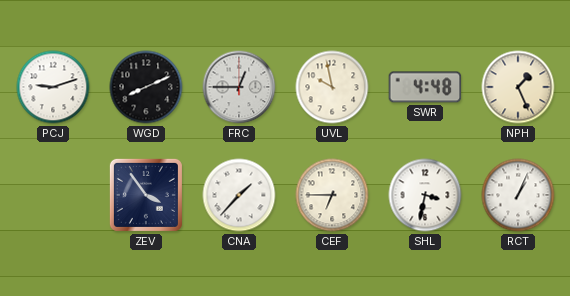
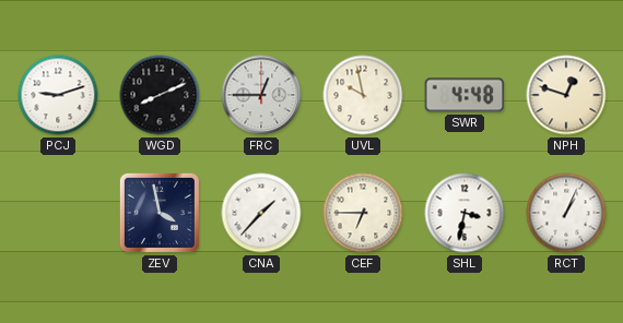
NPH: 1:26 -> 12:48 (566, 95)
ZEV: 3:54 -> 3:58 (160, 213)
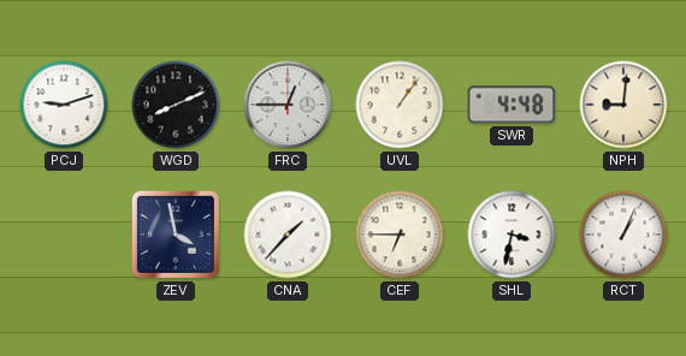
UVL: 9:58 -> 1:06 (400, 105)
NPH: 12:48 -> 9:01 (623, 105)
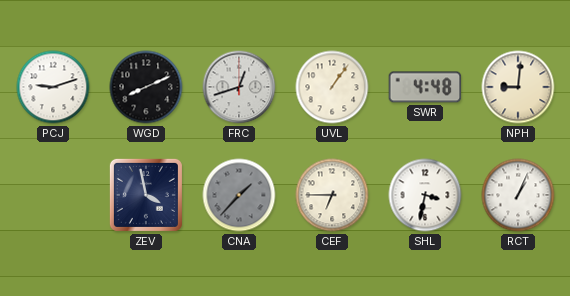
FRC: 12:45 -> 12:42 (239, 87)
CNA dial: white -> grey (239, 195)
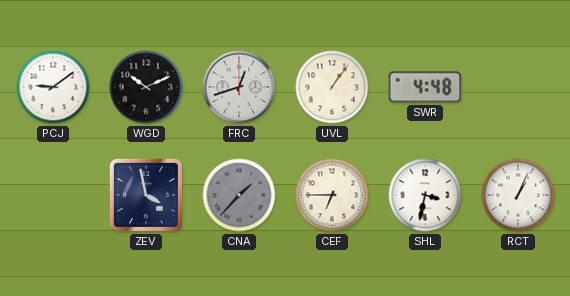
PCJ: 9:12 -> 9:09 (53, 87)
WGD: 8:11 -> 10:11 (146, 87)
NPH: 9:01 -> none (518, 87)
